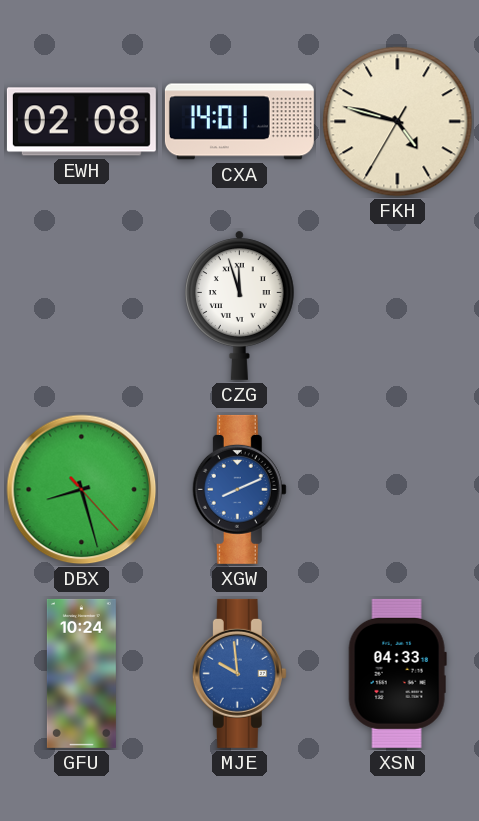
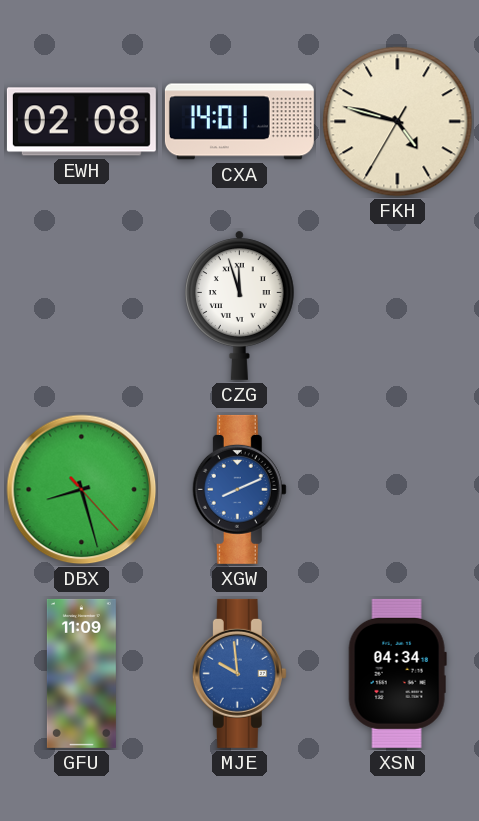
GFU: 10:24 -> 11:09 (81, 673)
XSN: 04:33 -> 04:34 (397, 673)
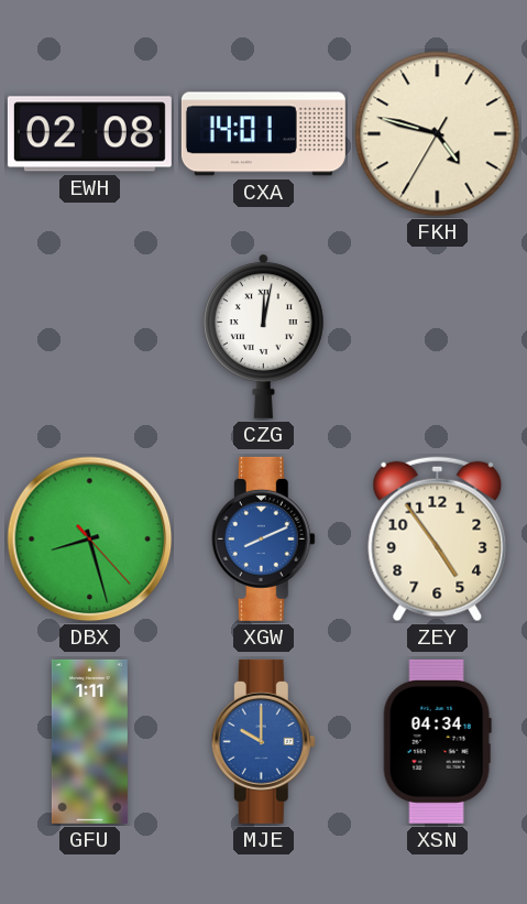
CZG: 11:57 -> 12:02 (263, 336)
ZEY: none -> 4:54 (438, 540)
GFU: 11:09 -> 1:11 (89, 741)
MJE: 9:59 -> 10:00 (263, 741)
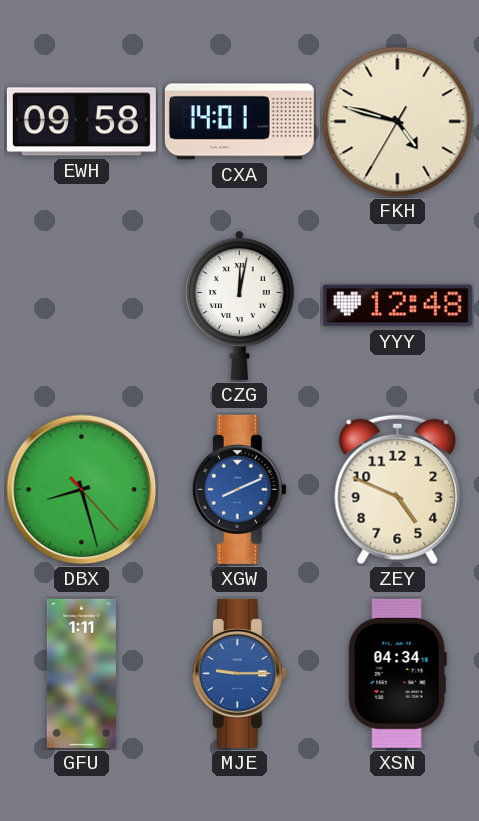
EWH: 02:08 -> 09:58 (81, 122)
YYY: none -> 12:48 (397, 306)
ZEY: 4:54 -> 4:49 (398, 490)
MJE: 10:00 -> 9:15 (239, 673)
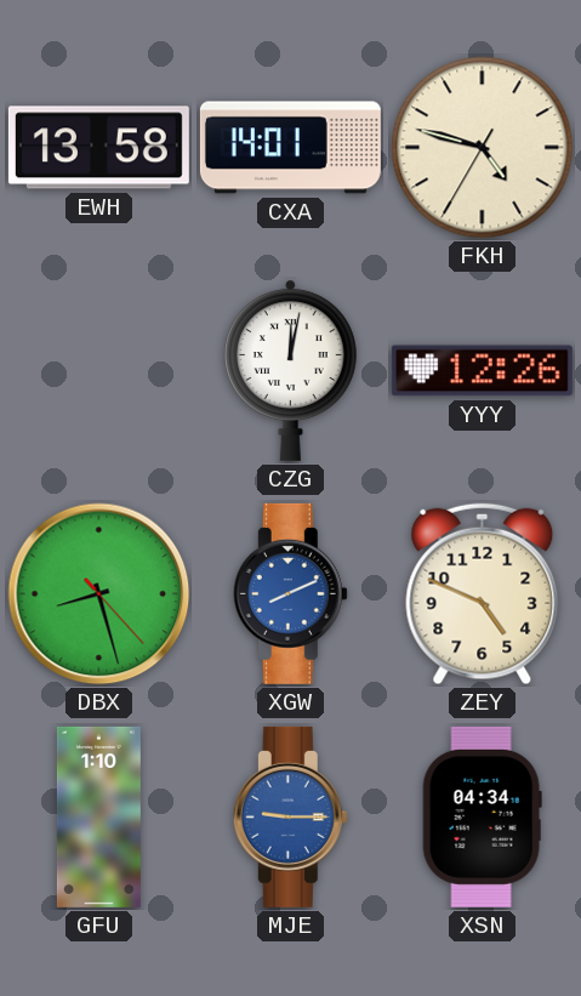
EWH: 09:58 -> 13:58 (98, 148)
YYY: 12:48 -> 12:26 (482, 371)
GFU: 1:11 -> 1:10 (98, 816)
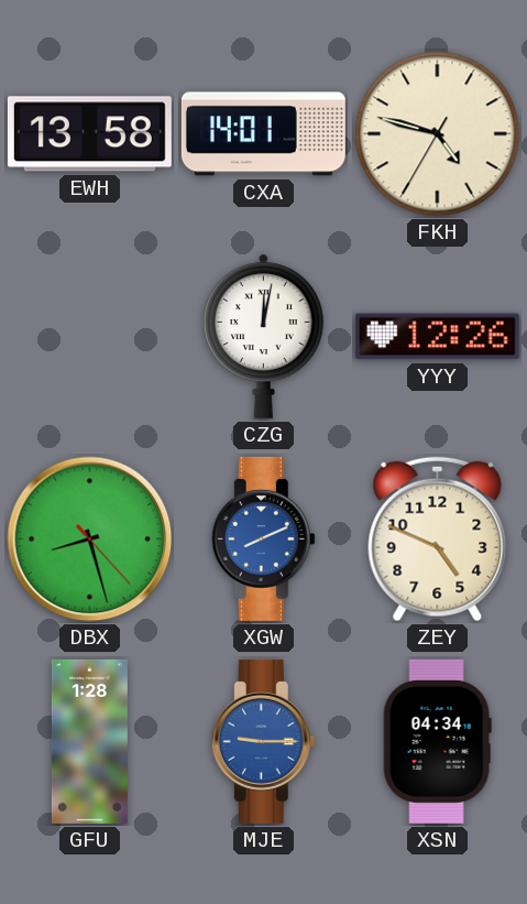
GFU: 1:10 -> 1:28 (89, 741)
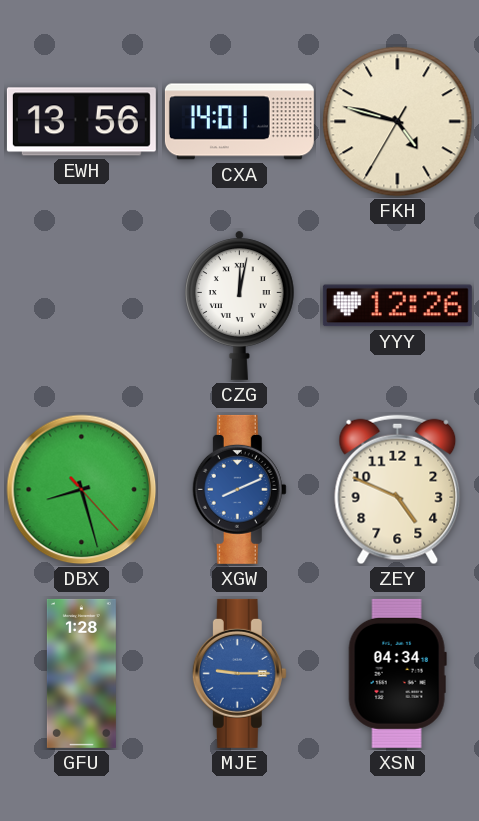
EWH: 13:58 -> 13:56 (81, 122)
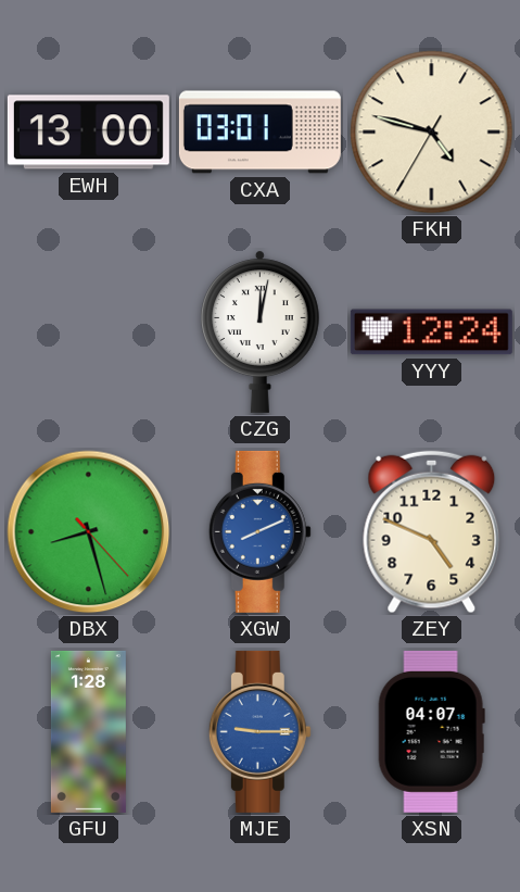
EWH: 13:56 -> 13:00 (88, 133)
CXA: 14:01 -> 03:01 (259, 133)
YYY: 12:26 -> 12:24 (431, 332)
XSN: 04:34 -> 04:07 (431, 731)
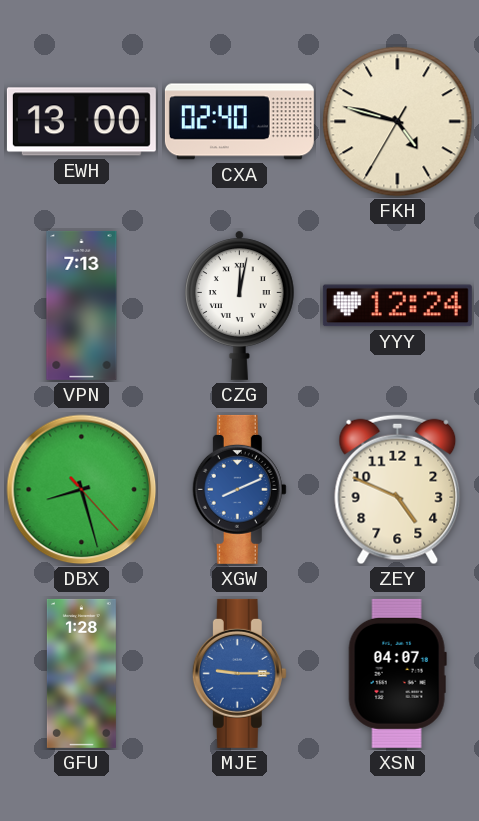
CXA: 03:01 -> 02:40 (239, 122)
VPN: none -> 7:13 (82, 305)
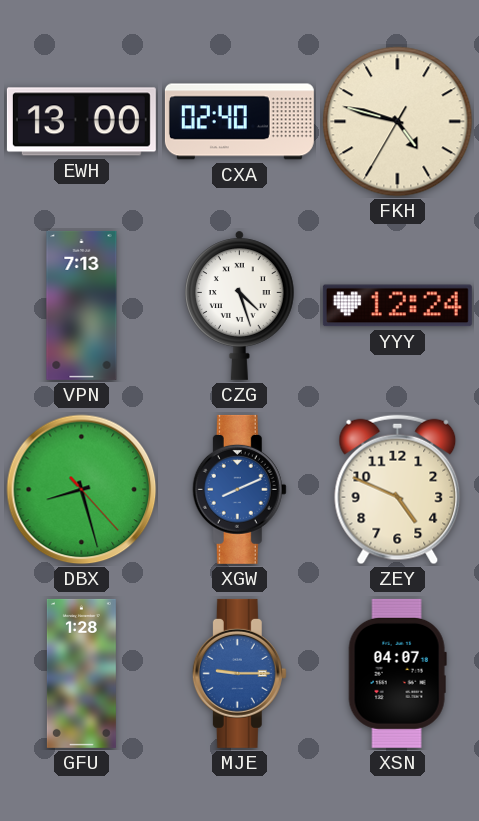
CZG: 12:02 -> 4:27 (239, 305)
